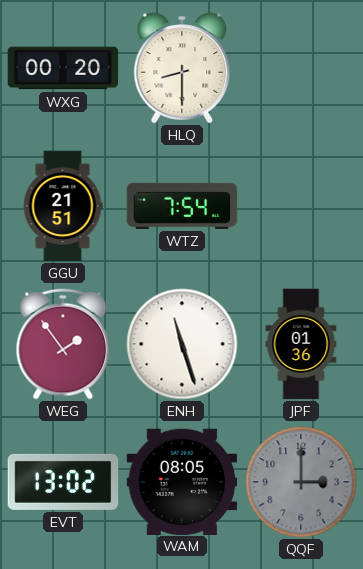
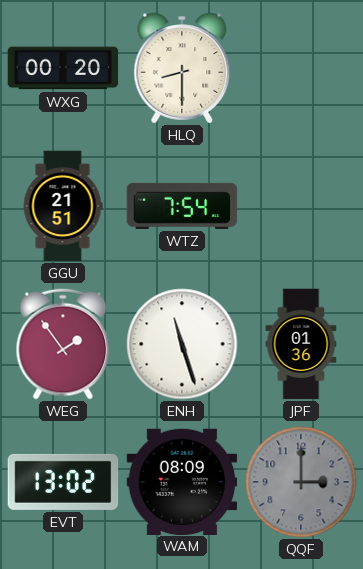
WAM: 08:05 -> 08:09 (182, 481)
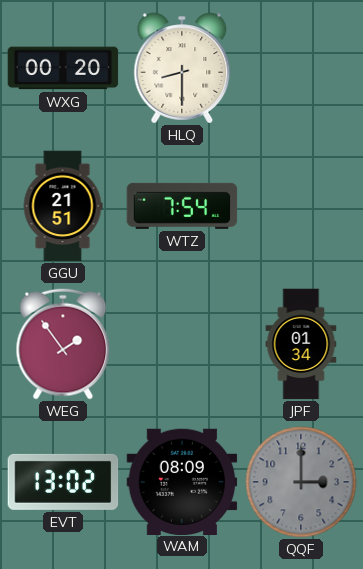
ENH: 11:27 -> none (182, 344)
JPF: 01:36 -> 01:34 (301, 344)
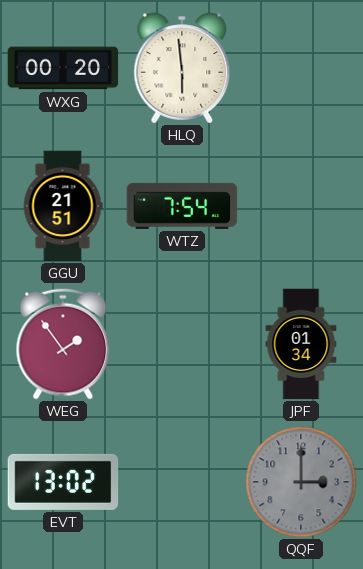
HLQ: 8:30 -> 5:59 (182, 68)
WAM: 08:09 -> none (182, 481)
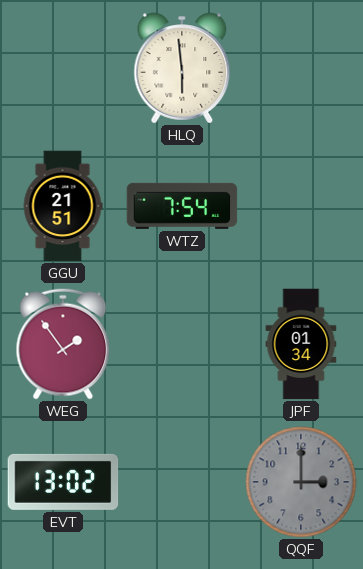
WXG: 00:20 -> none (63, 68)
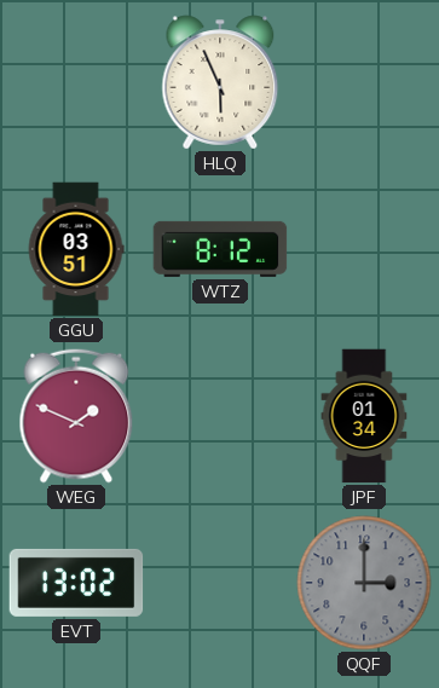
HLQ: 5:59 -> 5:56 (220, 82)
GGU: 21:51 -> 03:51 (76, 249)
WTZ: 7:54 -> 8:12 (220, 249)
WEG: 1:54 -> 1:49 (76, 416)
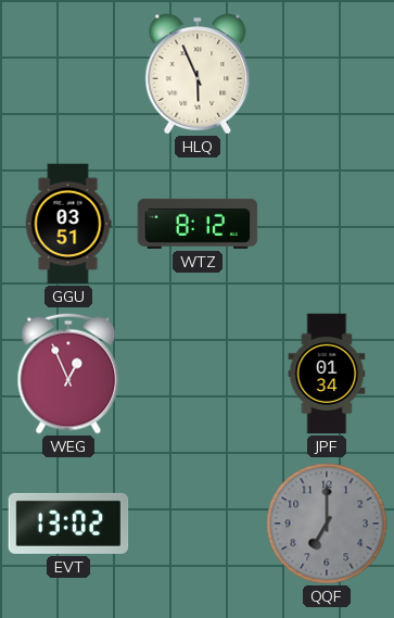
WEG: 1:49 -> 12:56 (68, 374)
QQF: 3:00 -> 7:00 (327, 524)
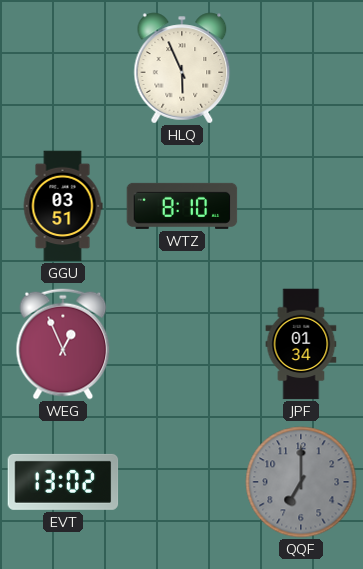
WTZ: 8:12 -> 8:10 (182, 206)
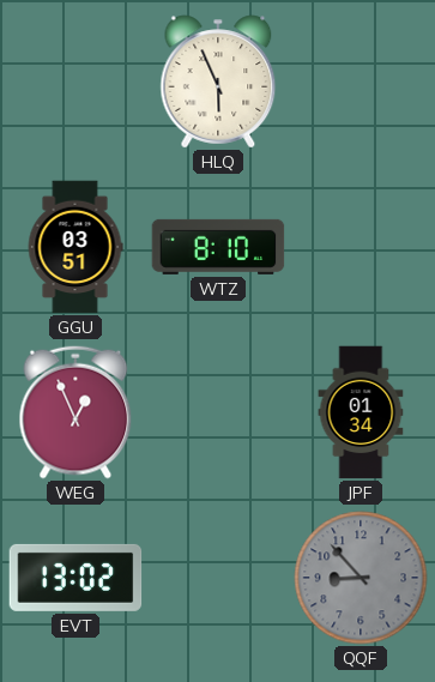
QQF: 7:00 -> 8:53 (361, 578)
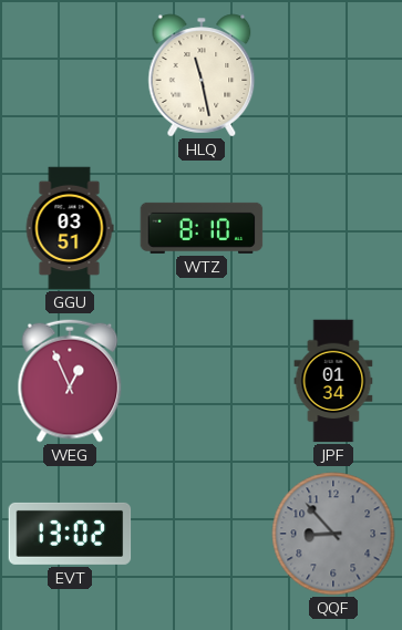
HLQ: 5:56 -> 11:28 (202, 75)
